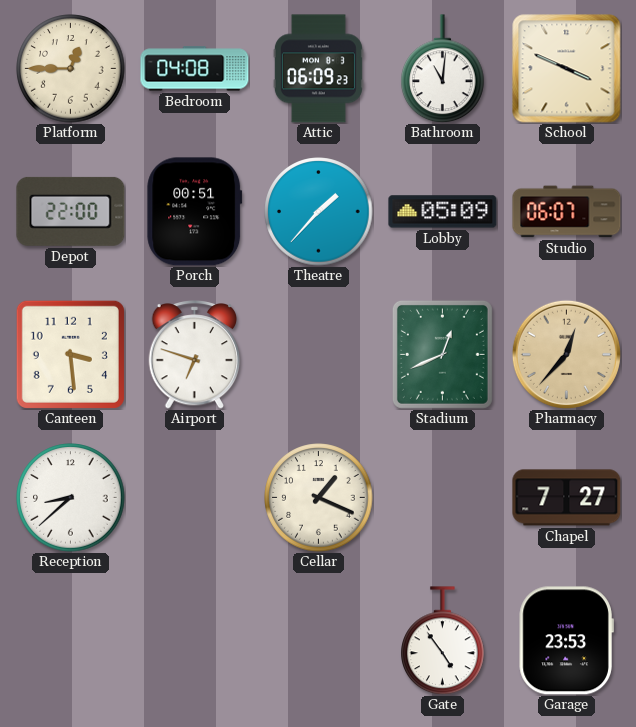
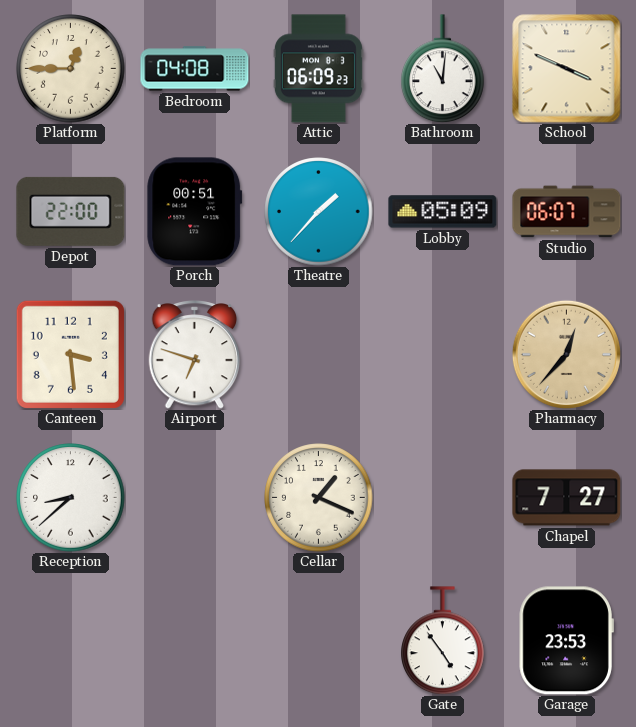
Stadium: 12:41 -> none (442, 354)
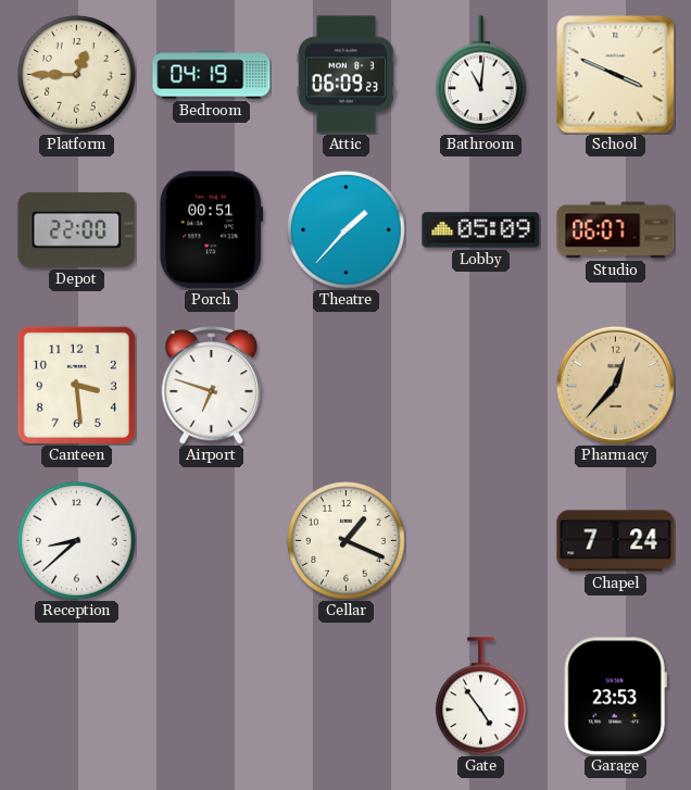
Bedroom: 04:08 -> 04:19 (212, 75)
Chapel: 7:27 -> 7:24 (616, 541)
